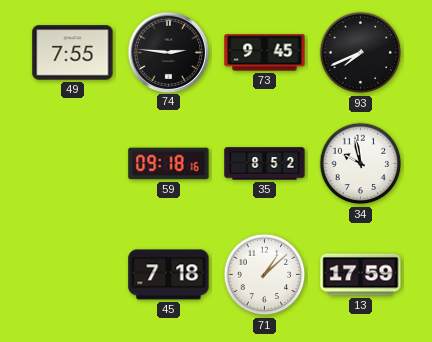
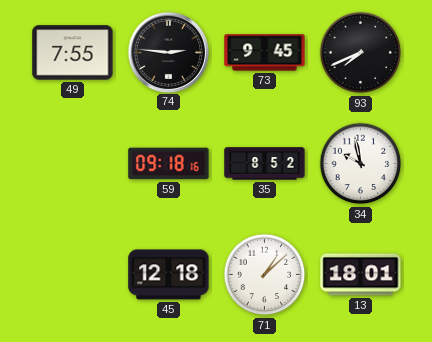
45: 7:18 -> 12:18 (169, 275)
13: 17:59 -> 18:01 (361, 275)
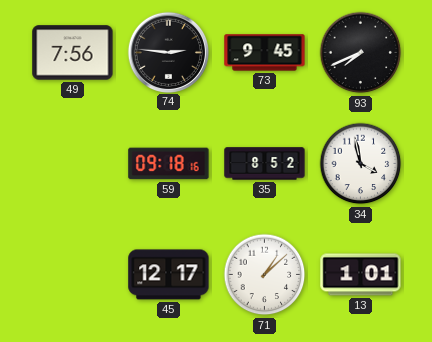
49: 7:55 -> 7:56 (73, 53)
34: 9:58 -> 3:58 (361, 164)
45: 12:18 -> 12:17 (169, 275)
13: 18:01 -> 1:01 (361, 275)
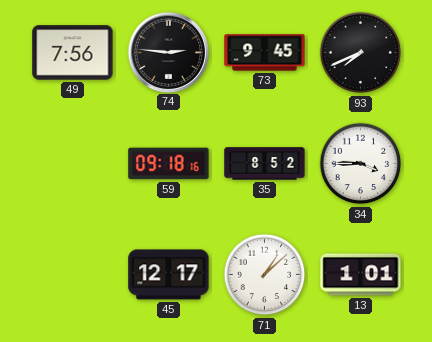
34: 3:58 -> 3:45 (361, 164)
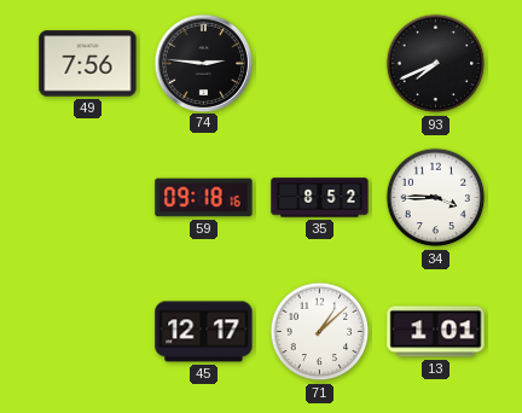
73: 9:45 -> none (265, 53)
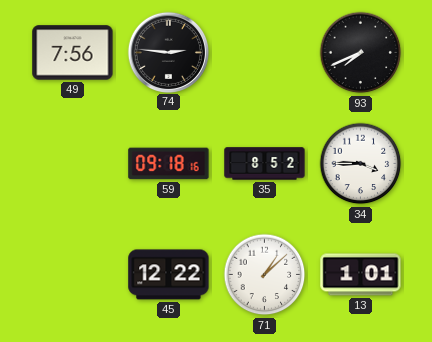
45: 12:17 -> 12:22 (169, 275)
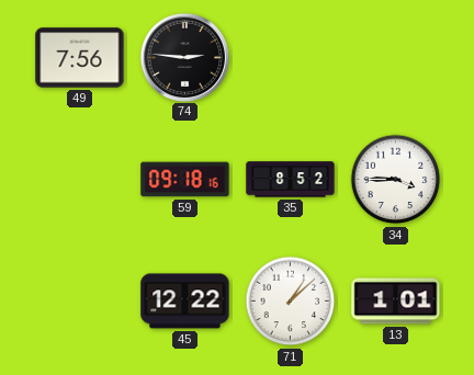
93: 7:41 -> none (361, 53)
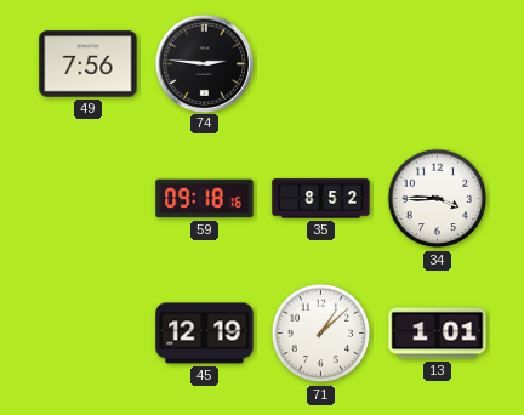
45: 12:22 -> 12:19 (205, 334)
